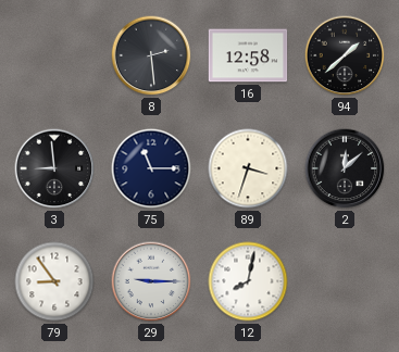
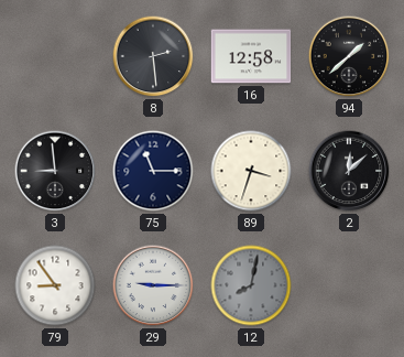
12 dial: white -> grey (251, 285)
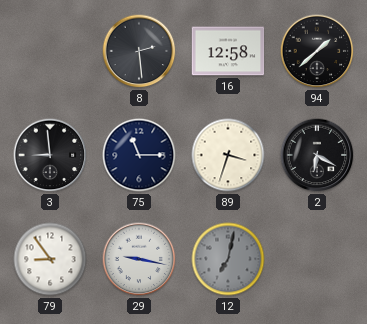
2: 12:08 -> 6:20 (317, 155)
29: 9:15 -> 9:17 (139, 259)
12: 8:02 -> 7:02 (228, 259)
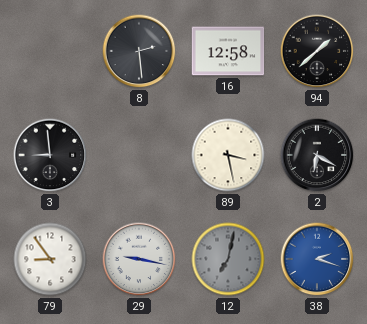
75: 11:15 -> none (139, 155)
89: 3:33 -> 3:28 (228, 155)
38: none -> 2:18 (317, 259)
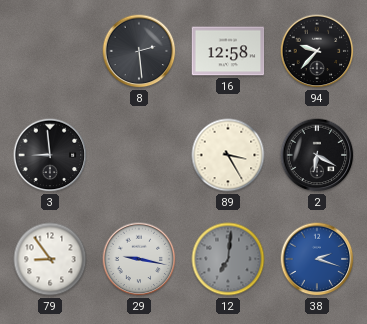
94: 1:38 -> 9:37 (317, 51)
89: 3:28 -> 3:25 (228, 155)
12: 7:02 -> 7:01 (228, 259)
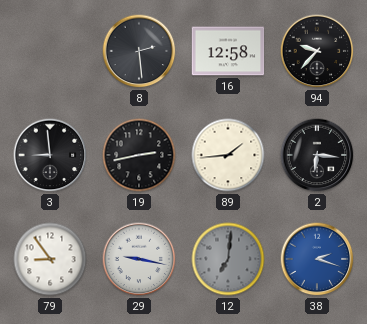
19: none -> 2:43 (139, 155)
89: 3:25 -> 1:44 (228, 155)
2: 6:20 -> 6:16 (317, 155)
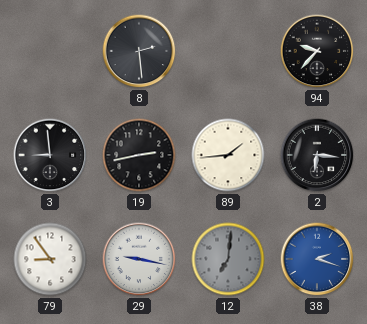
16: 12:58 -> none (228, 51)
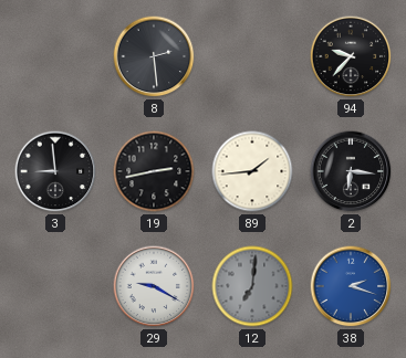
79: 8:54 -> none (50, 259)
29: 9:17 -> 9:20 (154, 286)
